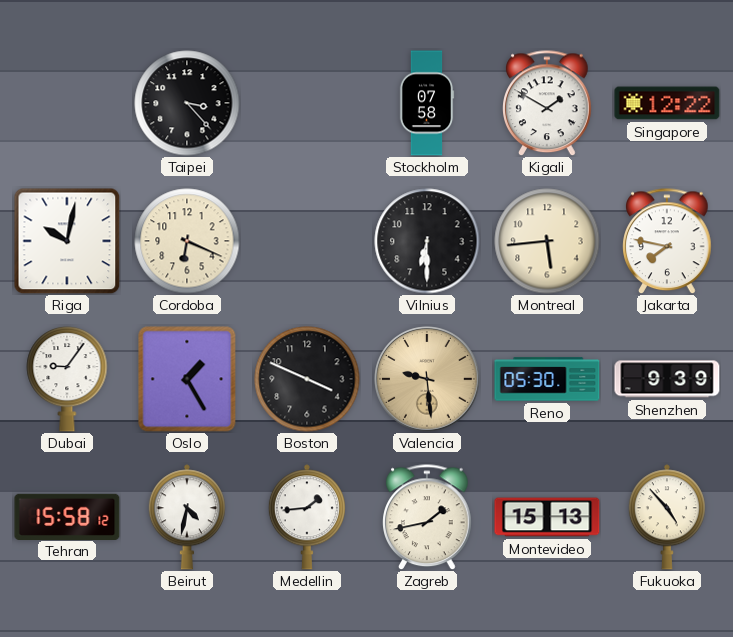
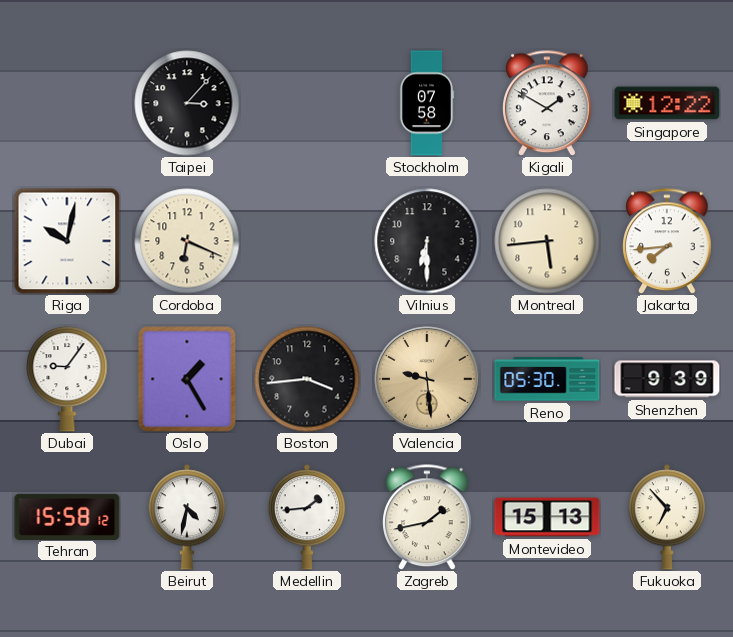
Taipei: 3:23 -> 3:07 (187, 103)
Jakarta: 7:47 -> 7:44 (667, 241)
Boston: 3:49 -> 3:44 (307, 379)
Fukuoka: 4:53 -> 6:53 (667, 517)
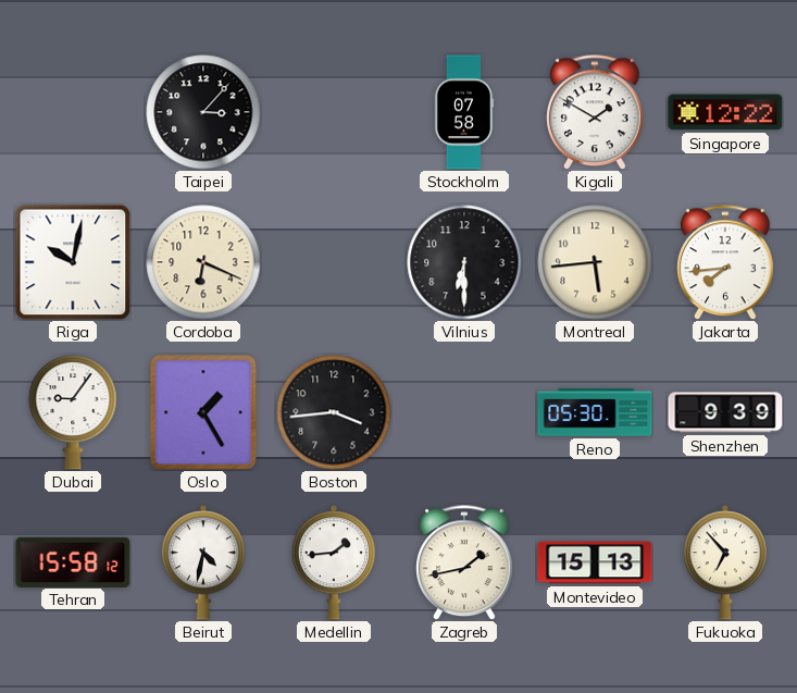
Valencia: 9:29 -> none (428, 380)
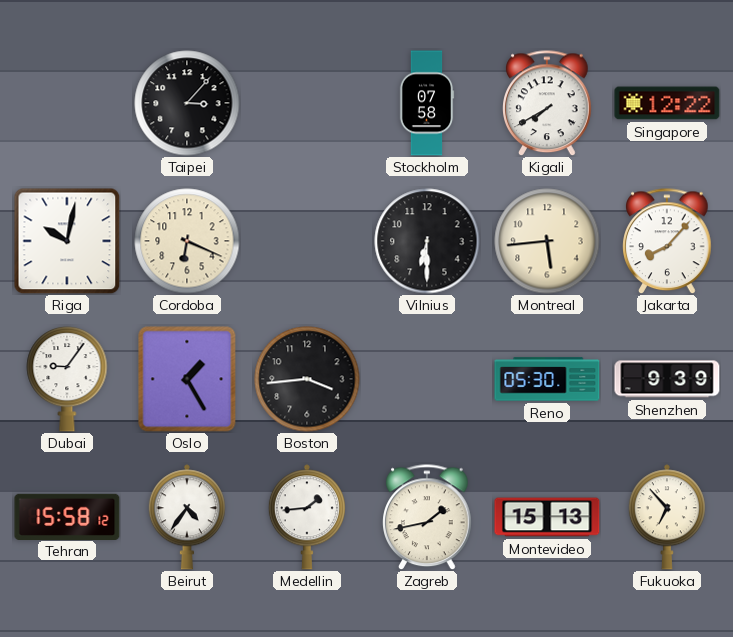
Kigali: 1:50 -> 7:40 (547, 103)
Jakarta: 7:44 -> 8:07 (667, 241)
Beirut: 4:32 -> 4:36 (187, 517)
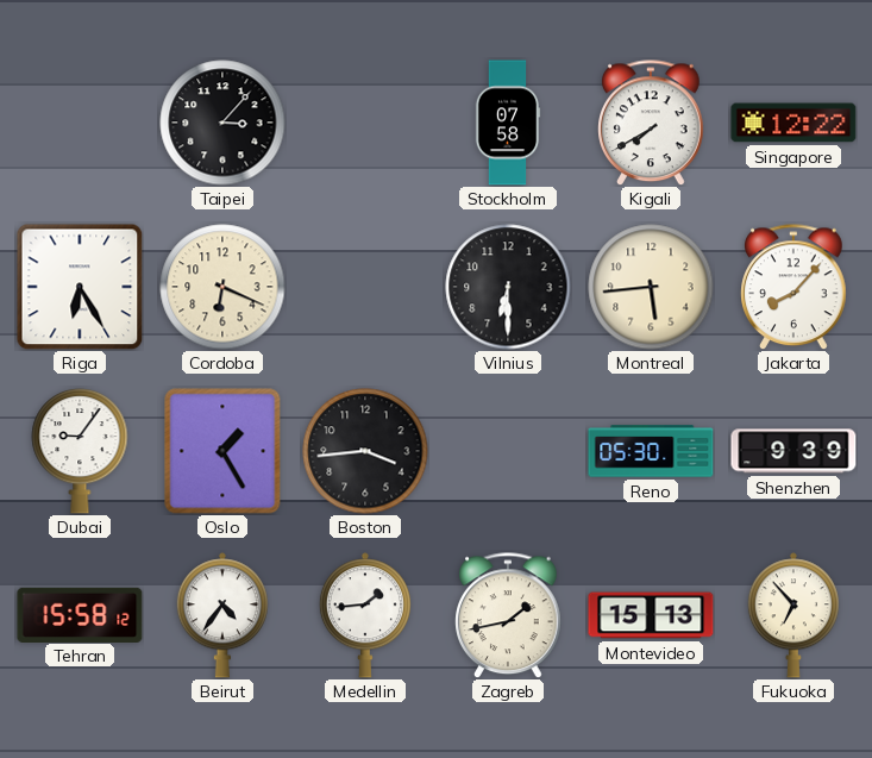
Riga: 10:02 -> 6:25 (80, 287)
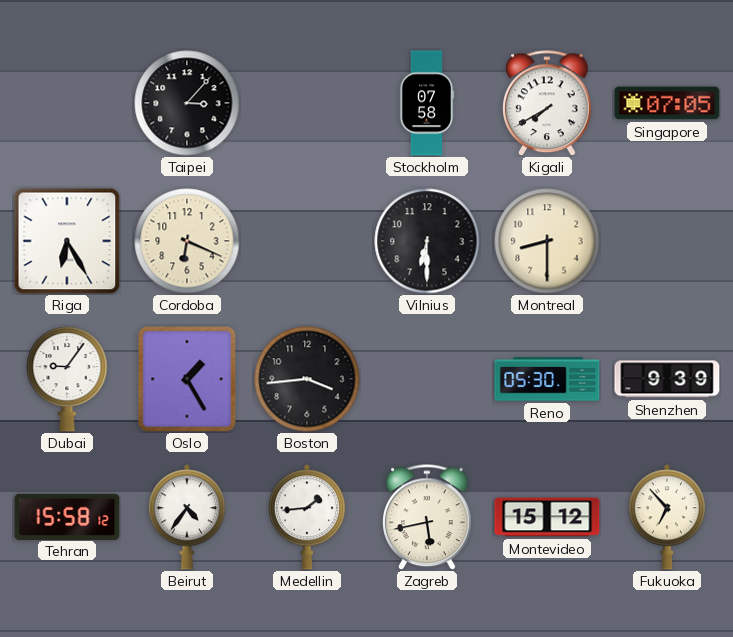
Singapore: 12:22 -> 07:05 (667, 103)
Montreal: 5:44 -> 8:30 (547, 241)
Jakarta: 8:07 -> none (793, 287)
Zagreb: 1:43 -> 5:43 (427, 517)
Montevideo: 15:13 -> 15:12 (547, 517)
